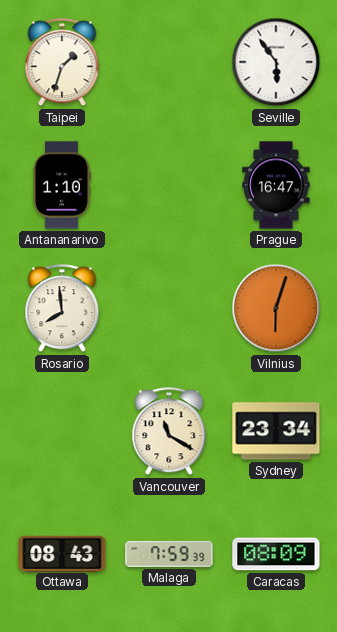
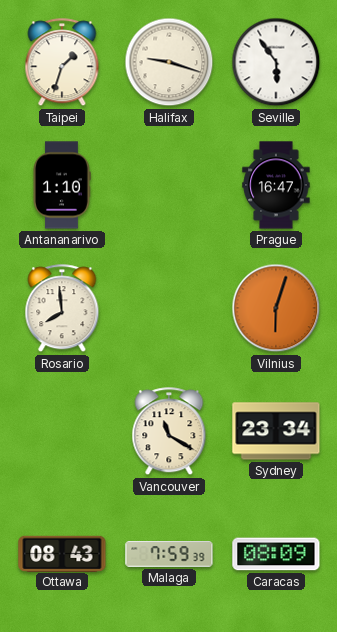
Halifax: none -> 9:18 (169, 62)
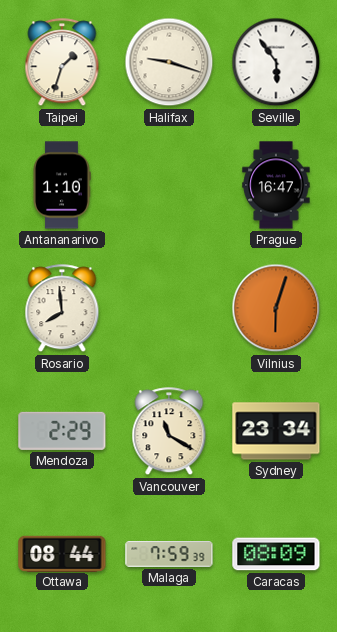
Mendoza: none -> 2:29 (62, 431)
Ottawa: 08:43 -> 08:44 (62, 553)
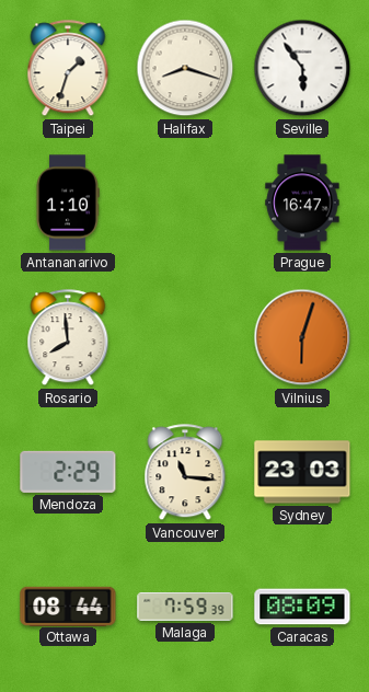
Halifax: 9:18 -> 8:18 (185, 68)
Vancouver: 11:20 -> 11:16 (185, 473)
Sydney: 23:34 -> 23:03 (302, 472)
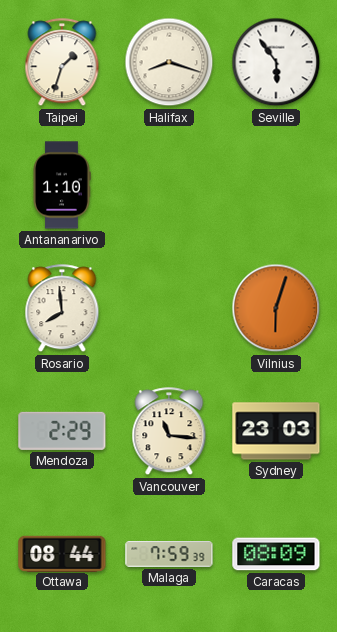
Prague: 16:47 -> none (302, 203)
